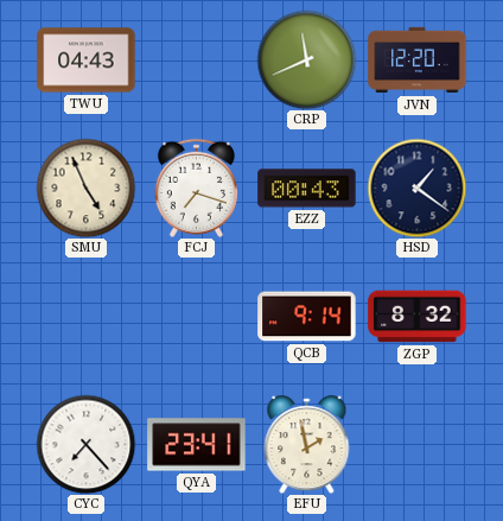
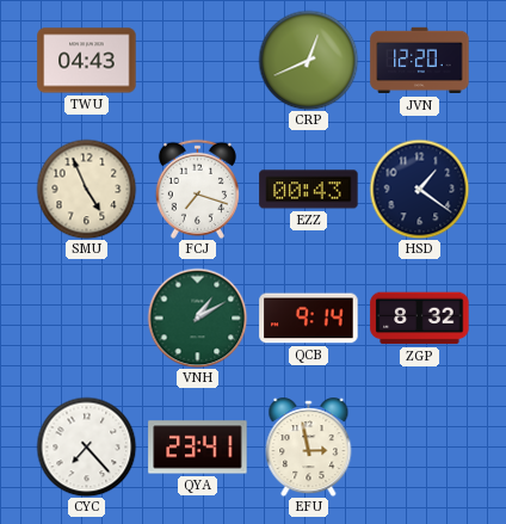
CRP: 11:41 -> 12:41 (308, 60)
VNH: none -> 1:10 (197, 318)
EFU: 1:58 -> 2:58 (309, 448)
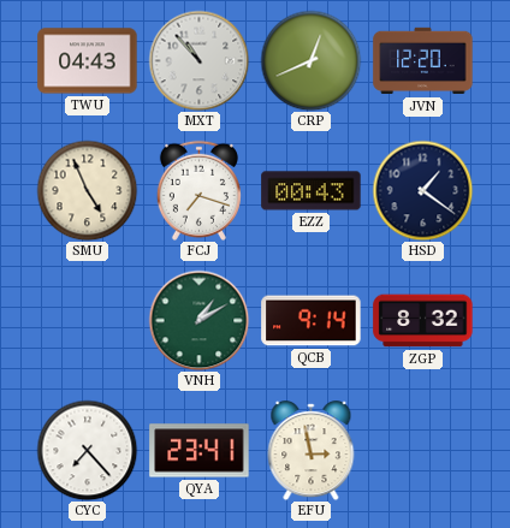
MXT: none -> 10:53 (198, 60)
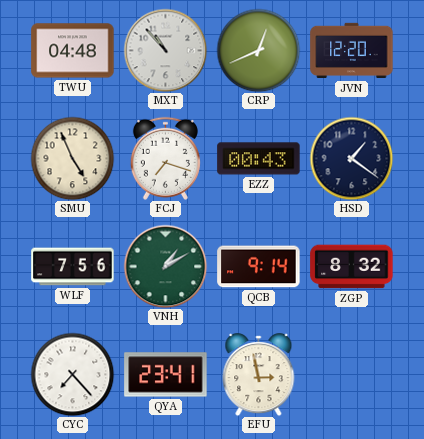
TWU: 04:43 -> 04:48 (73, 51)
WLF: none -> 7:56 (73, 267)
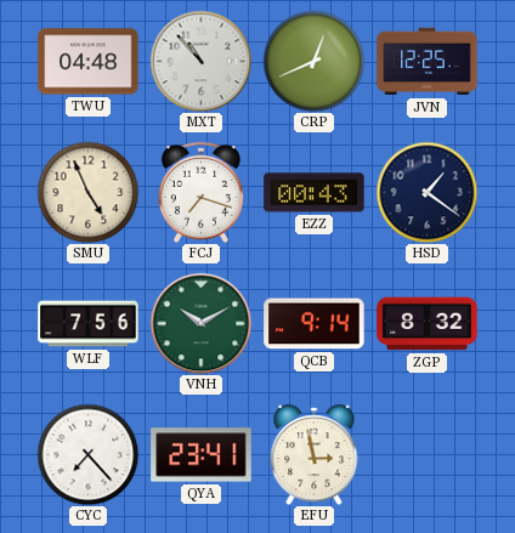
JVN: 12:20 -> 12:25 (428, 62)
VNH: 1:10 -> 10:10 (200, 323)
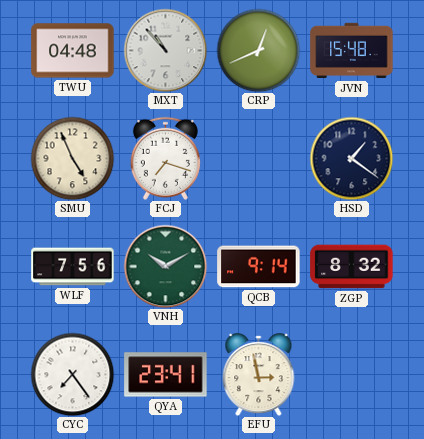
JVN: 12:25 -> 15:48 (352, 51)
EZZ: 00:43 -> none (315, 193)
CYC: 7:23 -> 7:24 (72, 374)
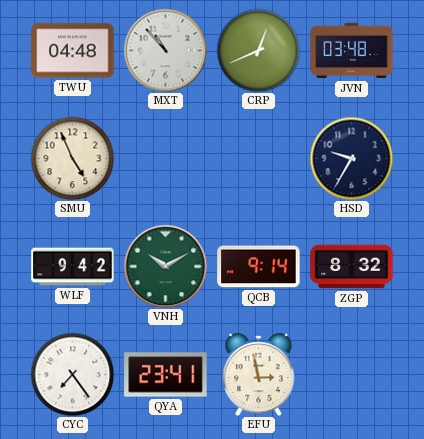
JVN: 15:48 -> 03:48 (352, 51)
FCJ: 7:18 -> none (165, 158)
HSD: 1:21 -> 9:35 (351, 158)
WLF: 7:56 -> 9:42 (73, 267)
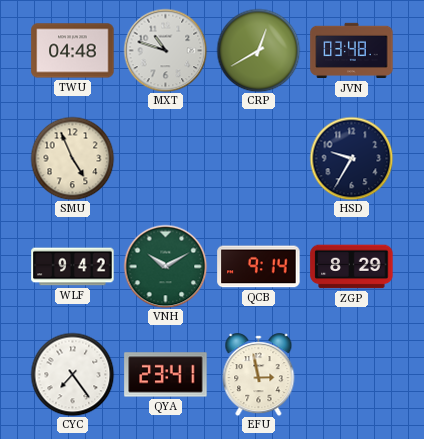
MXT: 10:53 -> 10:48 (165, 50)
CRP: 12:41 -> 12:40 (258, 50)
ZGP: 8:32 -> 8:29 (352, 267)
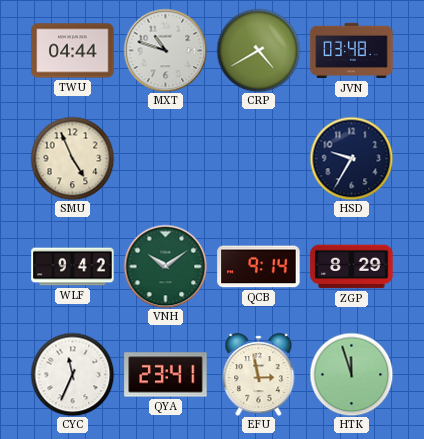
TWU: 04:48 -> 04:44 (73, 51)
CRP: 12:40 -> 4:40 (258, 50)
VNH: 10:10 -> 10:09 (165, 266)
CYC: 7:24 -> 11:34 (72, 374)
HTK: none -> 11:57 (351, 374)
